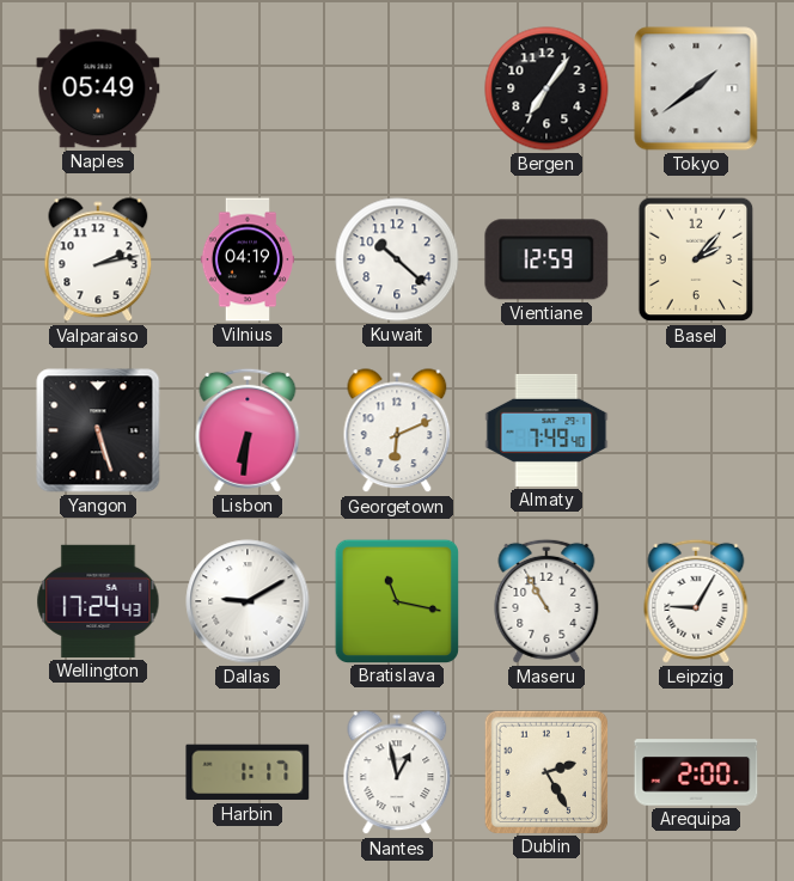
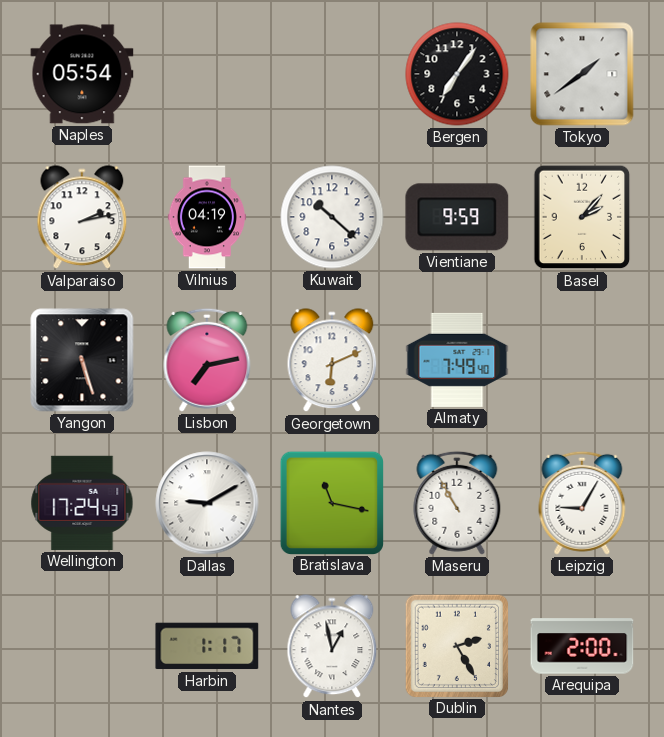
Naples: 05:49 -> 05:54 (82, 74)
Vientiane: 12:59 -> 9:59 (457, 217)
Lisbon: 6:31 -> 7:13 (207, 360)
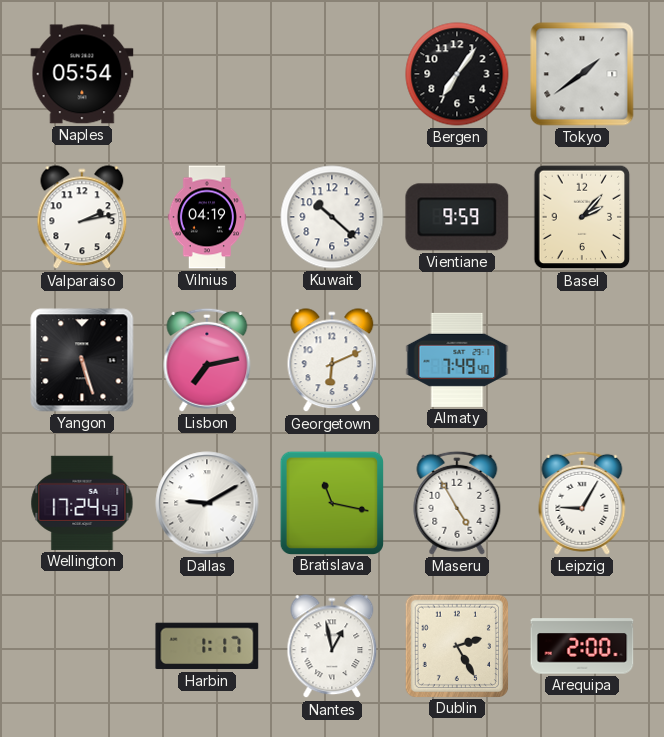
Maseru: 10:55 -> 4:55 (457, 503)
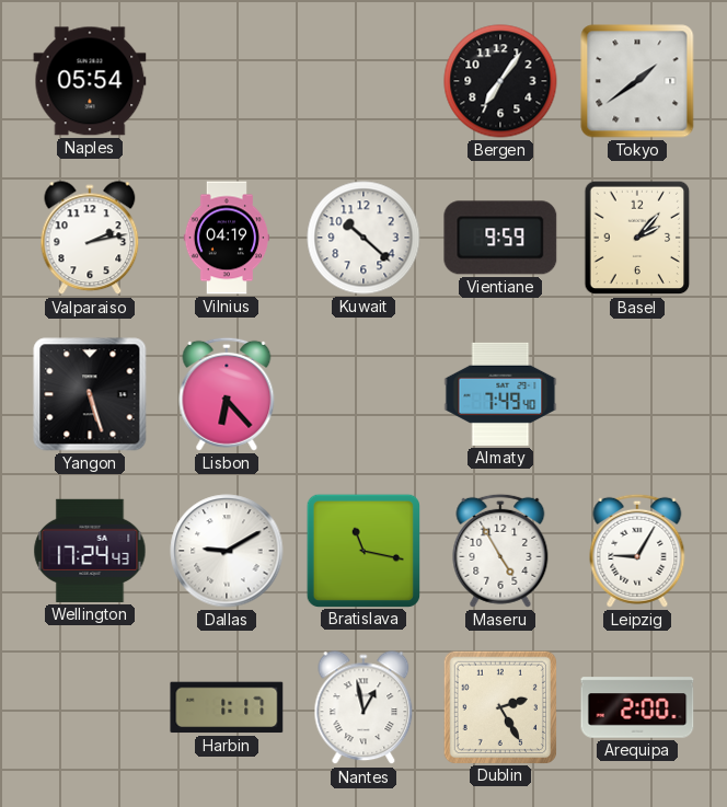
Lisbon: 7:13 -> 6:23 (227, 394)
Georgetown: 6:11 -> none (332, 361)
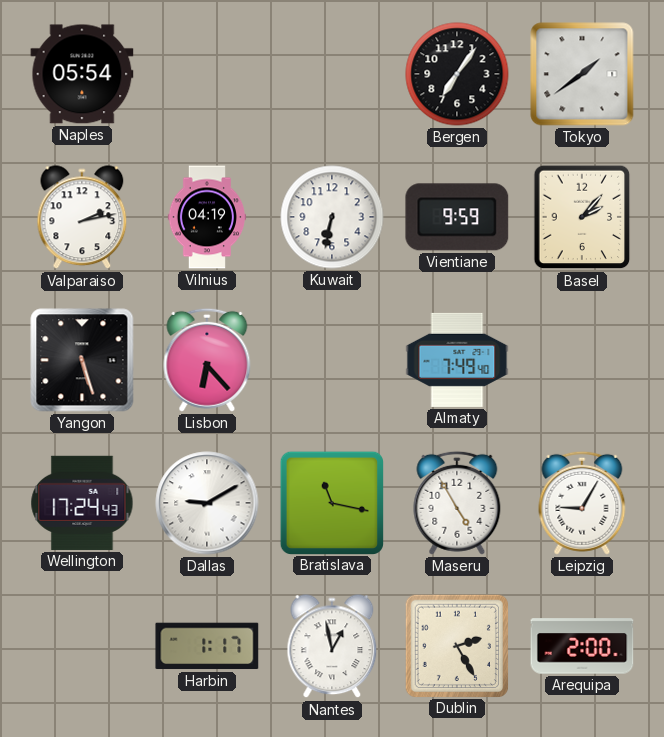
Kuwait: 10:22 -> 6:32 (332, 217)
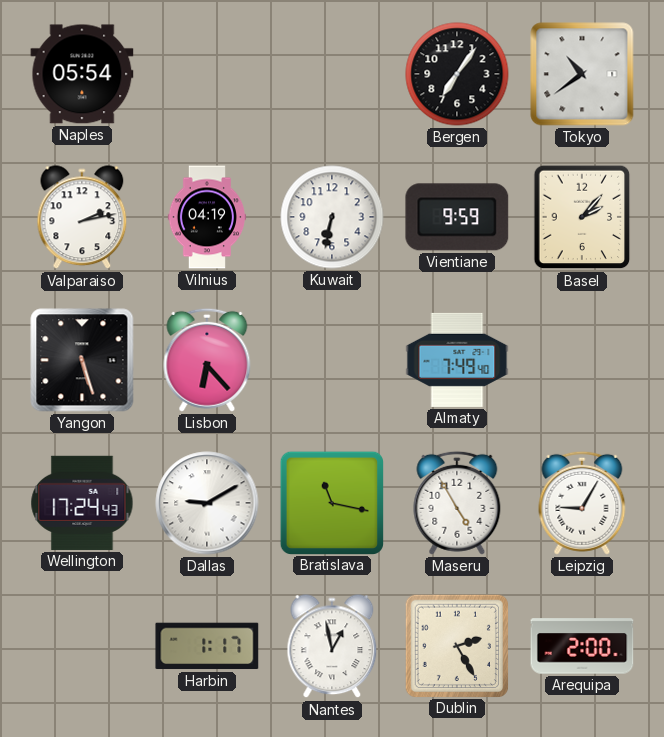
Tokyo: 1:39 -> 10:39 (582, 74)
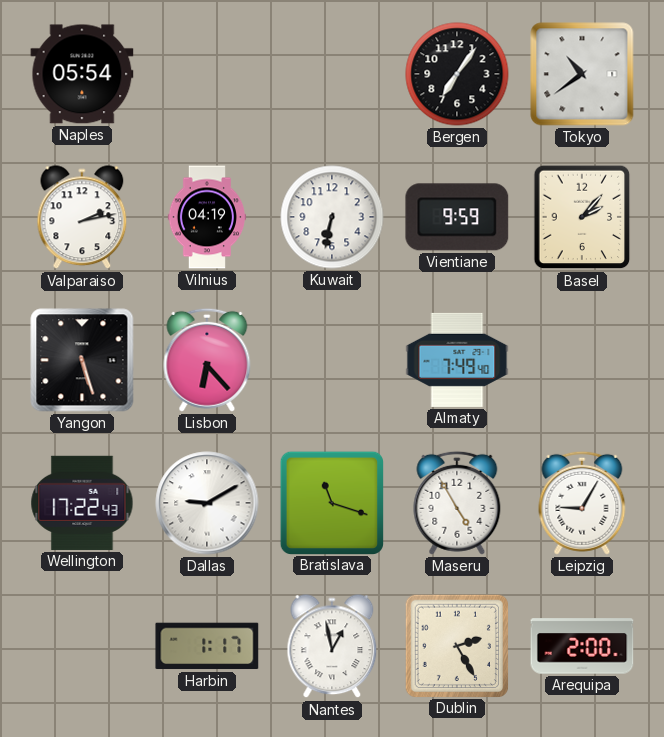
Wellington: 17:24 -> 17:22 (82, 503)
Bratislava: 11:17 -> 11:18 (331, 502)
